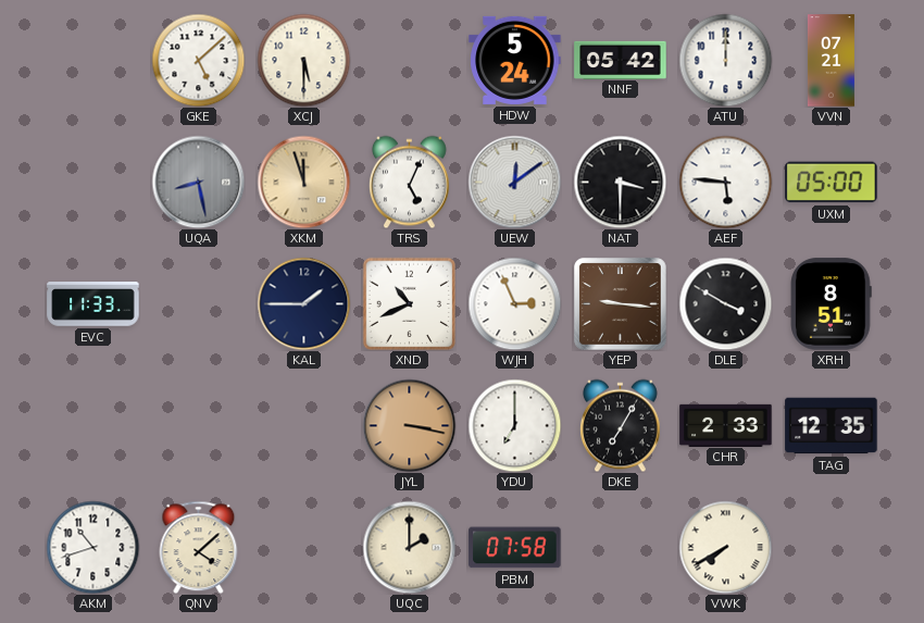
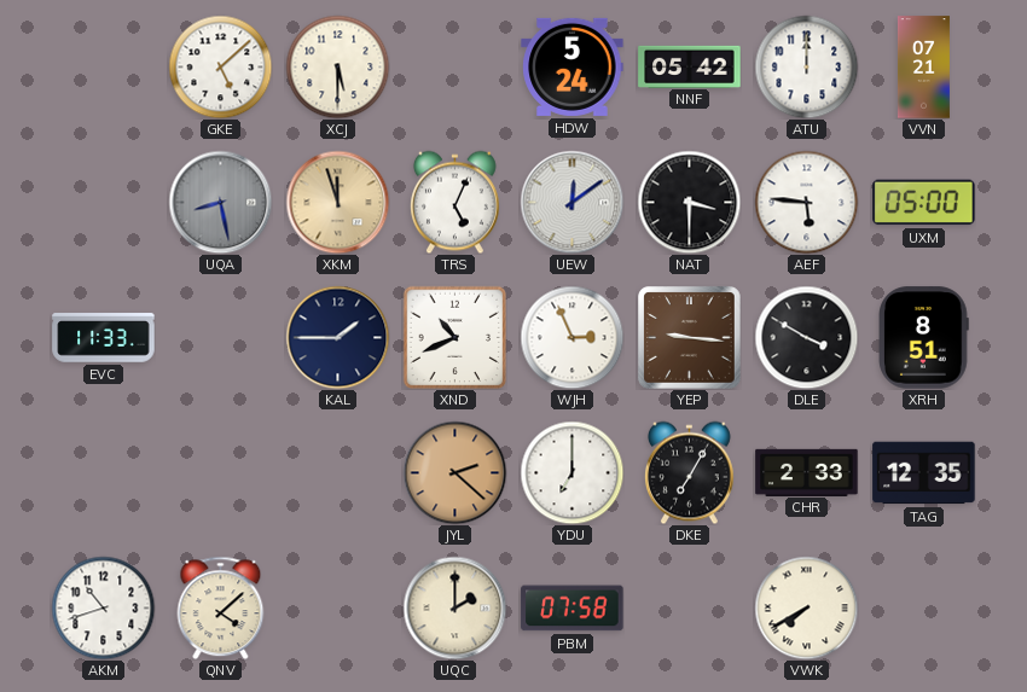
JYL: 3:17 -> 2:22 (454, 472)
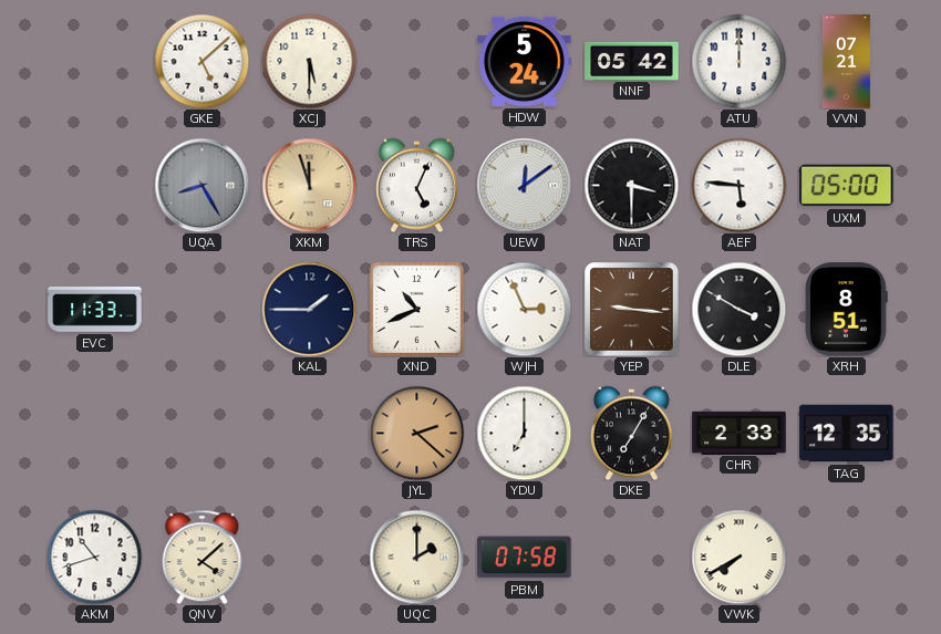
UQA: 8:28 -> 8:25 (201, 185)
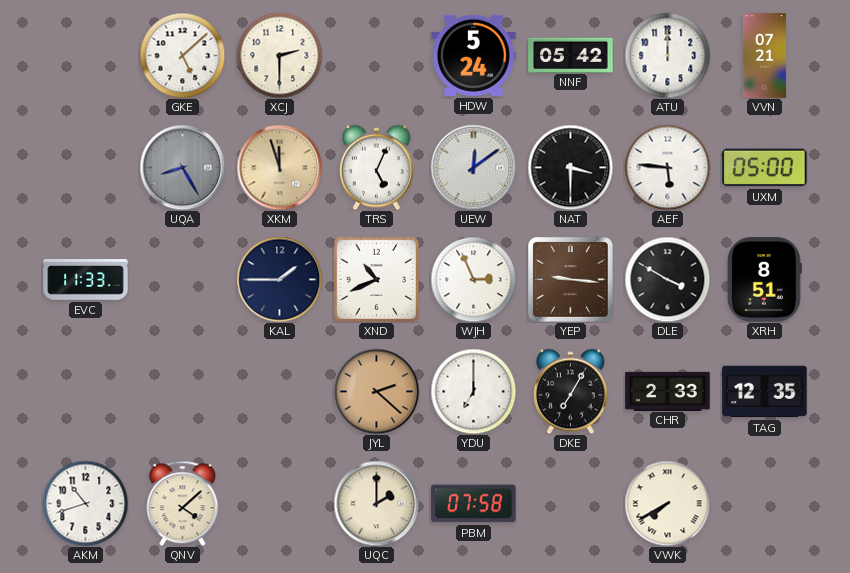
XCJ: 5:30 -> 2:30 (279, 55)
